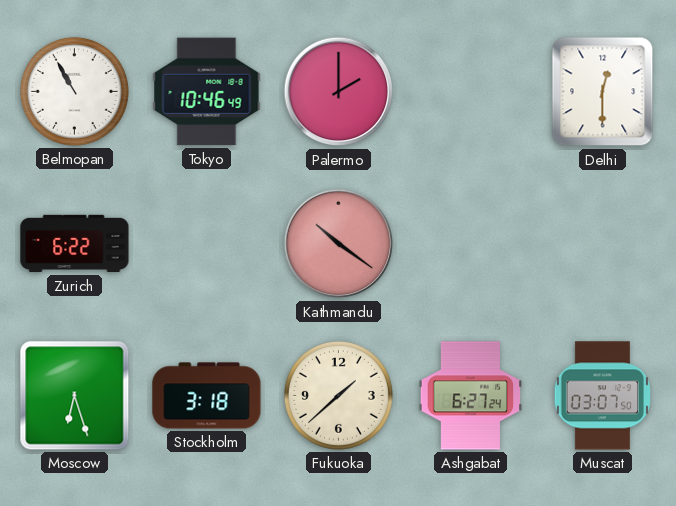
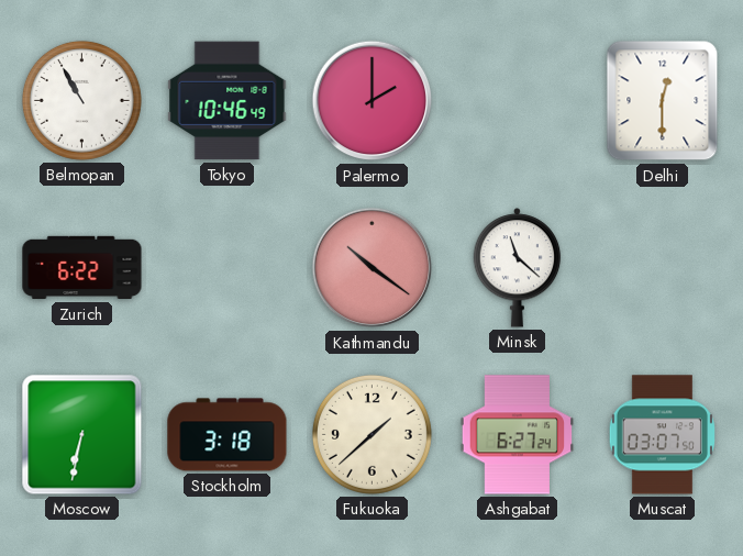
Minsk: none -> 11:22 (518, 268)
Moscow: 6:27 -> 6:32 (82, 435)
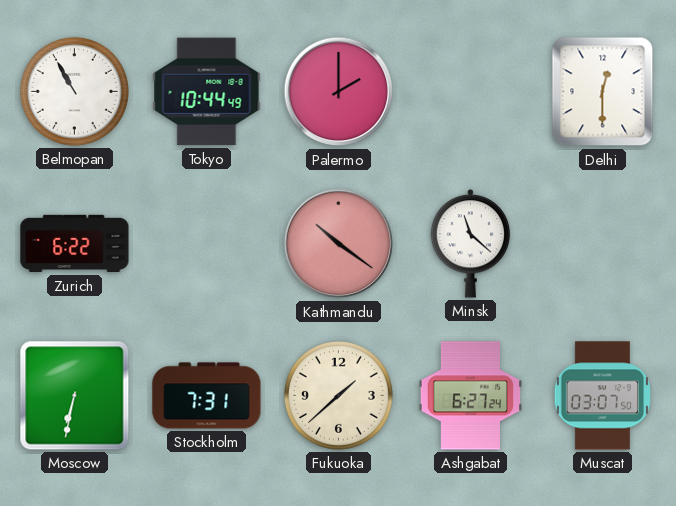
Tokyo: 10:46 -> 10:44 (207, 92)
Stockholm: 3:18 -> 7:31 (207, 396)
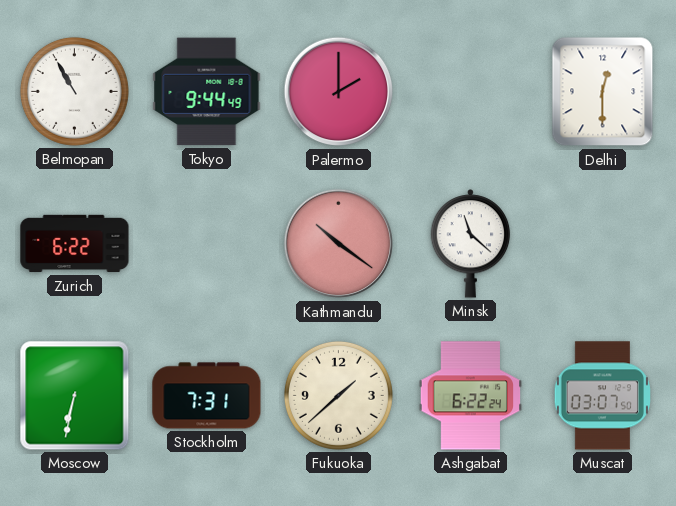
Tokyo: 10:44 -> 9:44 (207, 92)
Ashgabat: 6:27 -> 6:22 (471, 396)
